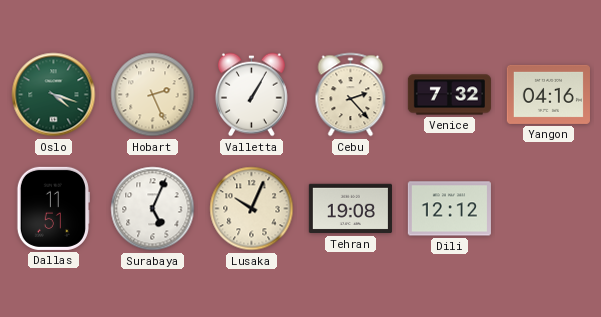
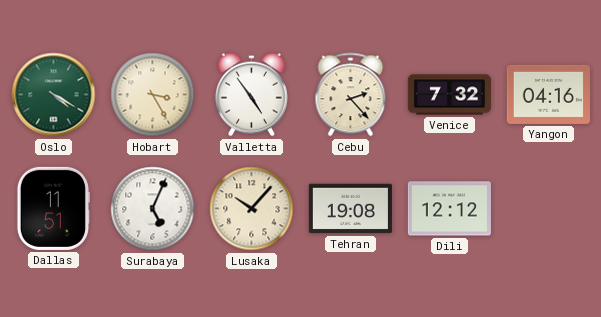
Oslo: 4:18 -> 4:20 (54, 95)
Hobart: 2:26 -> 3:25 (153, 95)
Valletta: 1:05 -> 4:54 (251, 95)
Lusaka: 10:04 -> 10:07 (252, 209)
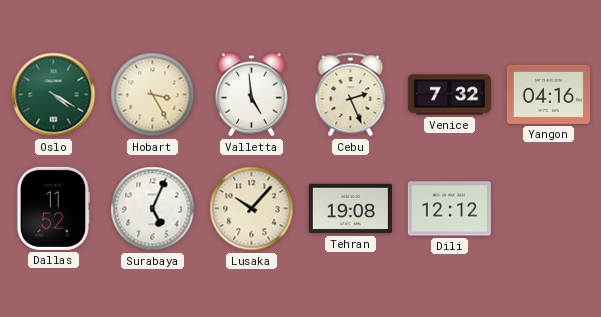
Valletta: 4:54 -> 4:59 (251, 95)
Cebu: 2:23 -> 2:26 (351, 95)
Dallas: 11:51 -> 11:52 (53, 208)
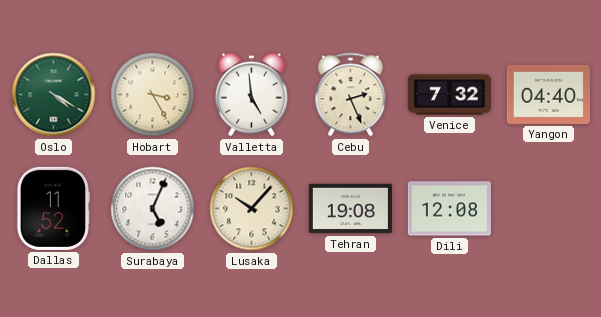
Yangon: 04:16 -> 04:40 (548, 94)
Dili: 12:12 -> 12:08 (449, 209)
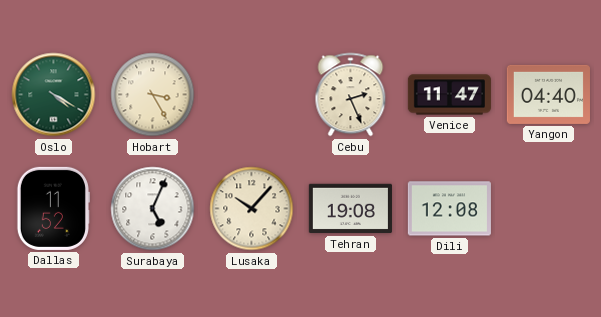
Valletta: 4:59 -> none (251, 95)
Venice: 7:32 -> 11:47 (449, 95)
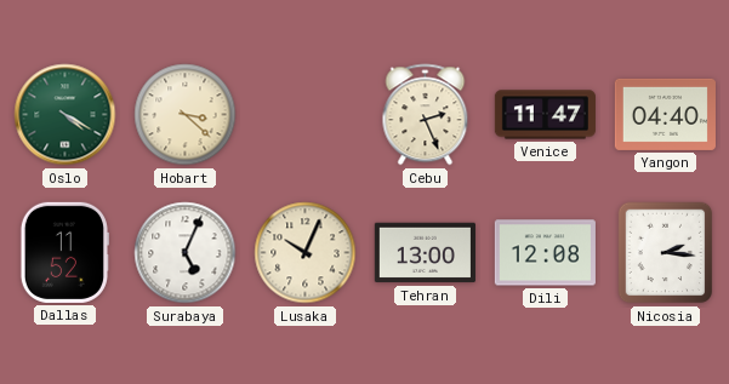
Hobart: 3:25 -> 3:22 (186, 115)
Lusaka: 10:07 -> 10:04 (306, 253)
Tehran: 19:08 -> 13:00 (425, 253)
Nicosia: none -> 2:16 (666, 253)
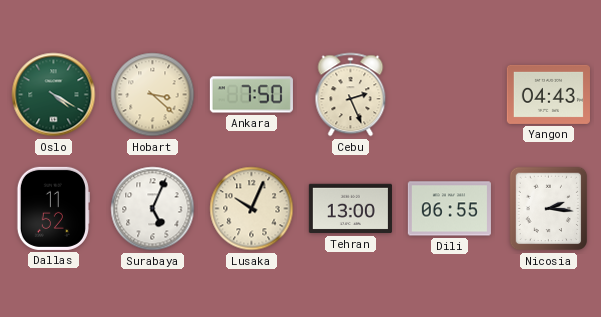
Ankara: none -> 7:50 (251, 95)
Venice: 11:47 -> none (545, 115)
Yangon: 04:40 -> 04:43 (548, 94)
Dili: 12:08 -> 06:55 (449, 209)
